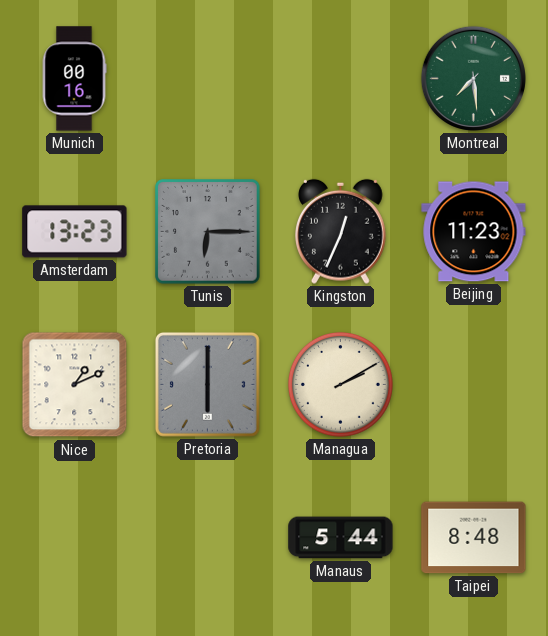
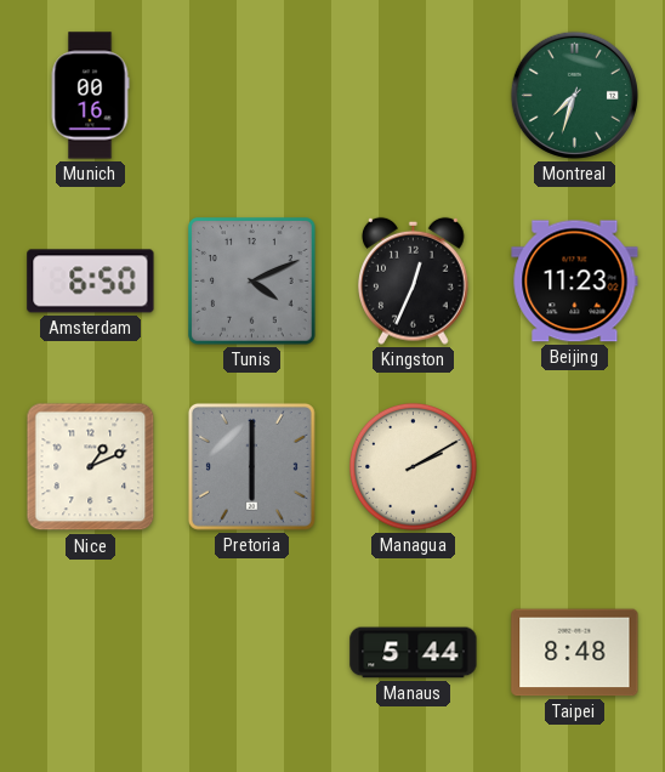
Montreal: 7:29 -> 7:33 (574, 95)
Amsterdam: 13:23 -> 6:50 (91, 282)
Tunis: 6:15 -> 4:11 (252, 282)
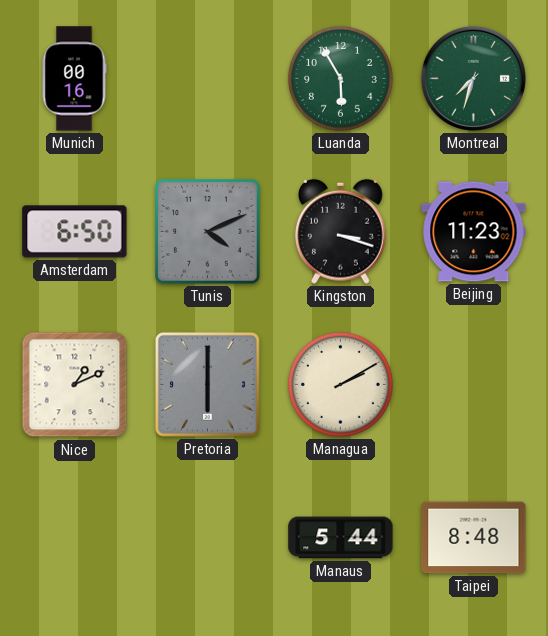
Luanda: none -> 5:55 (340, 78)
Kingston: 12:34 -> 3:18 (341, 231)
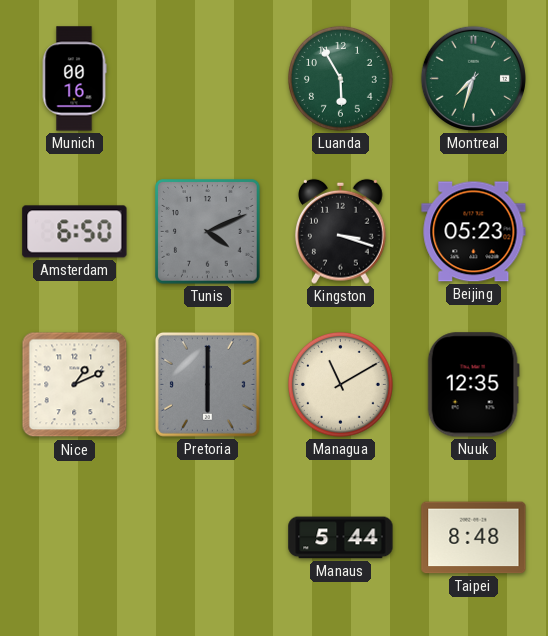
Beijing: 11:23 -> 05:23 (474, 232)
Managua: 2:10 -> 11:10 (340, 384)
Nuuk: none -> 12:35 (473, 385)
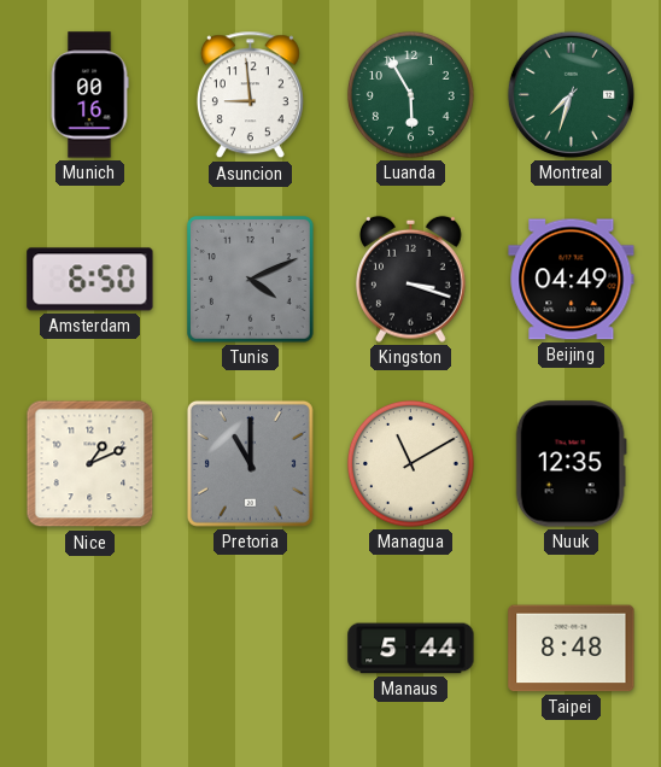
Asuncion: none -> 8:59 (250, 95)
Beijing: 05:23 -> 04:49 (572, 280)
Pretoria: 6:00 -> 11:00 (250, 463)
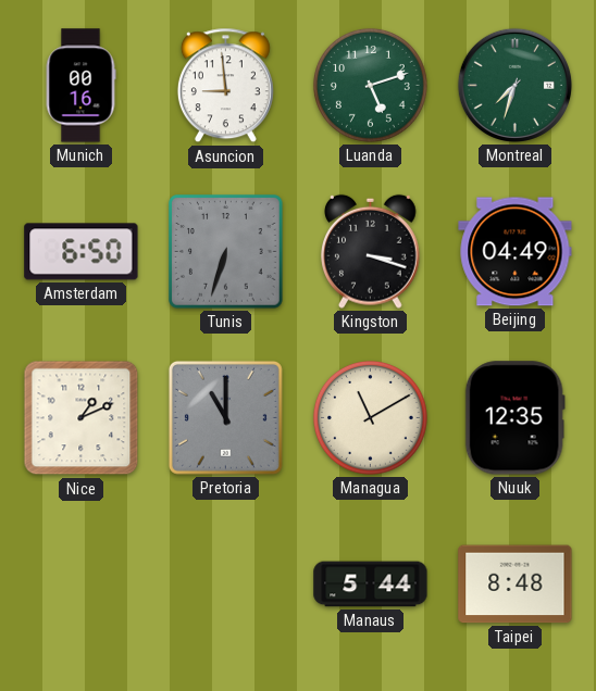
Luanda: 5:55 -> 5:12 (370, 85)
Tunis: 4:11 -> 6:33 (226, 252)
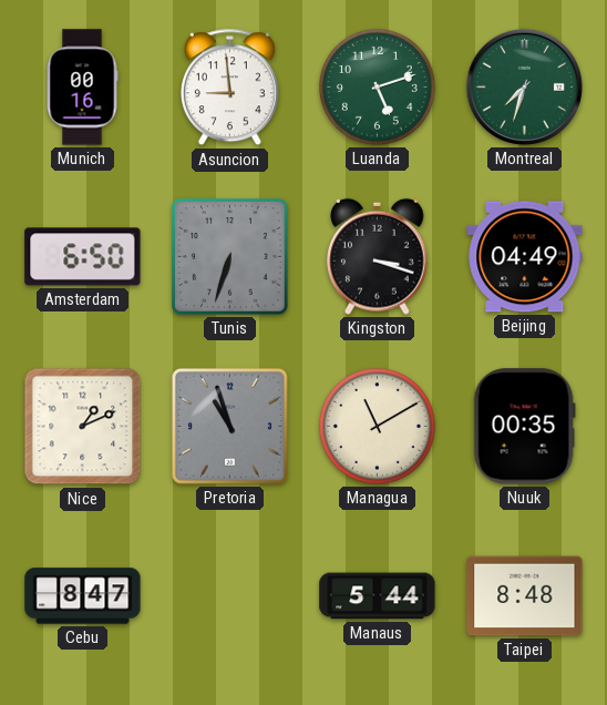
Pretoria: 11:00 -> 10:57 (229, 426)
Nuuk: 12:35 -> 00:35 (524, 427)
Cebu: none -> 8:47 (83, 596)
